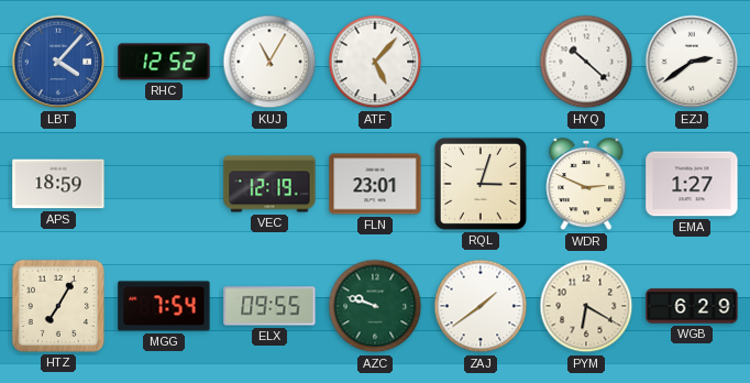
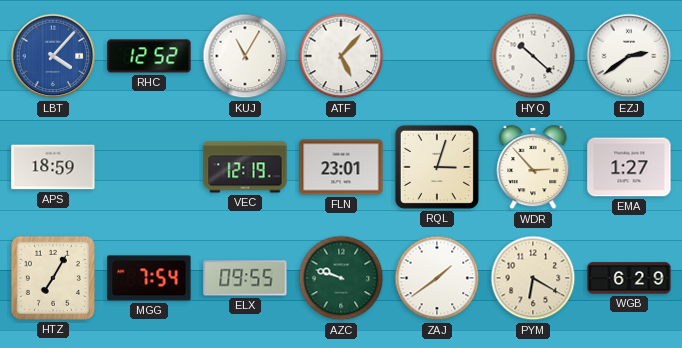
WDR: 2:49 -> 2:53 (533, 168)
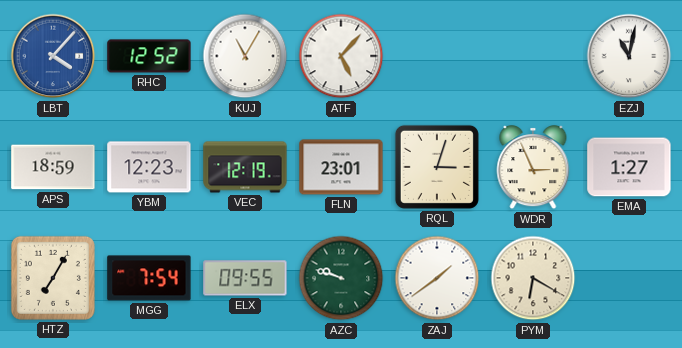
HYQ: 10:22 -> none (533, 56)
EZJ: 2:39 -> 11:02 (629, 56)
YBM: none -> 12:23 (149, 167)
WDR: 2:53 -> 2:56 (533, 168)
WGB: 6:29 -> none (629, 278)
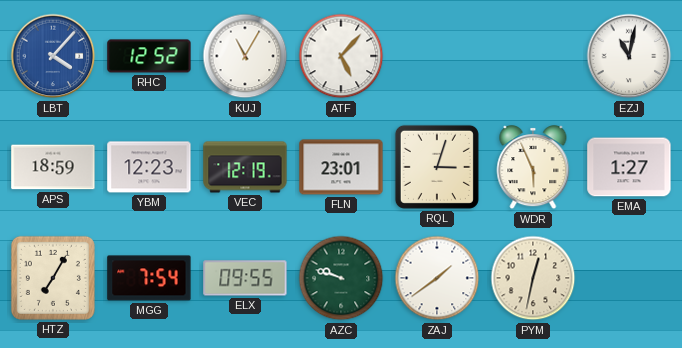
WDR: 2:56 -> 5:56 (533, 168)
PYM: 6:20 -> 12:32 (533, 278)
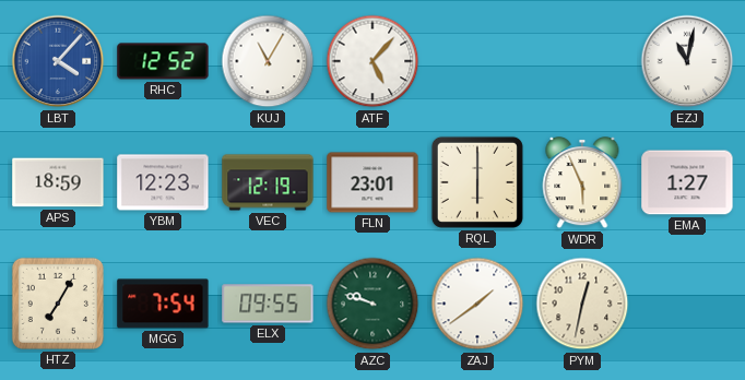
RQL: 3:03 -> 6:00 (477, 182)
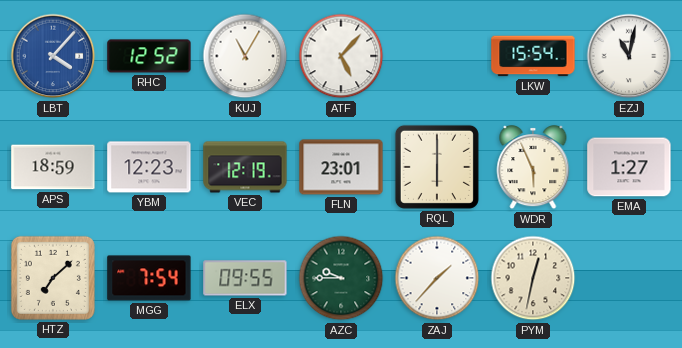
LKW: none -> 15:54 (533, 56)
HTZ: 7:05 -> 7:08 (53, 278)
AZC: 9:48 -> 9:45 (341, 278)
ZAJ: 1:39 -> 1:37 (437, 278)
